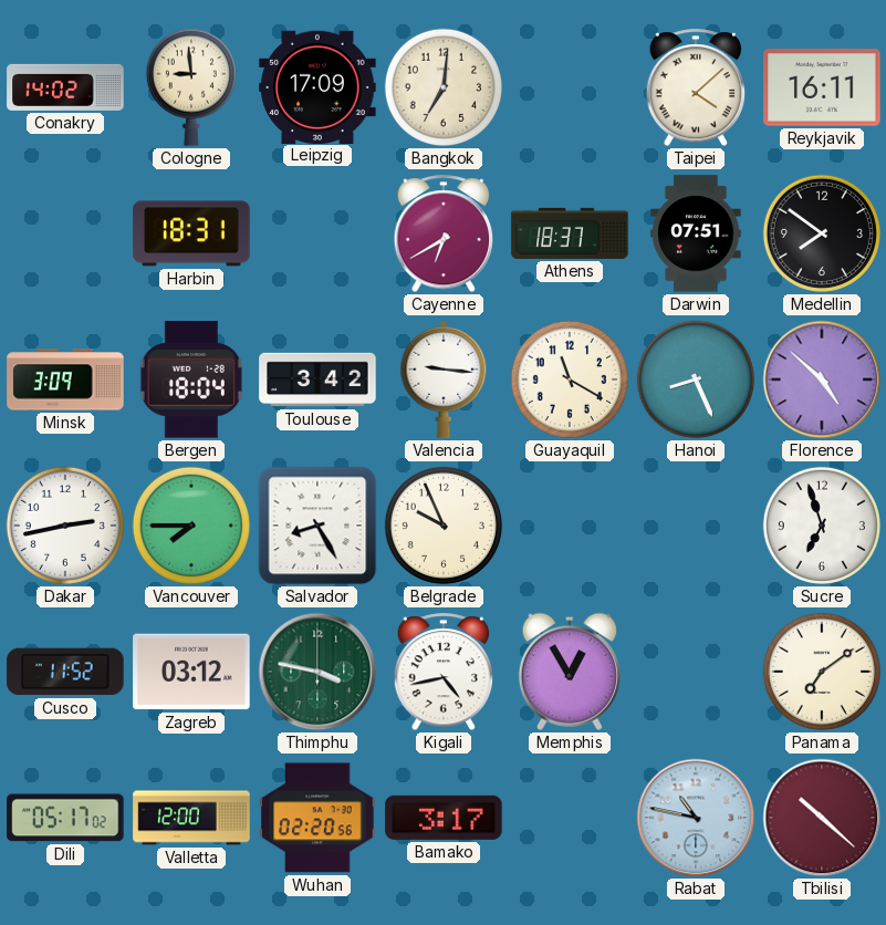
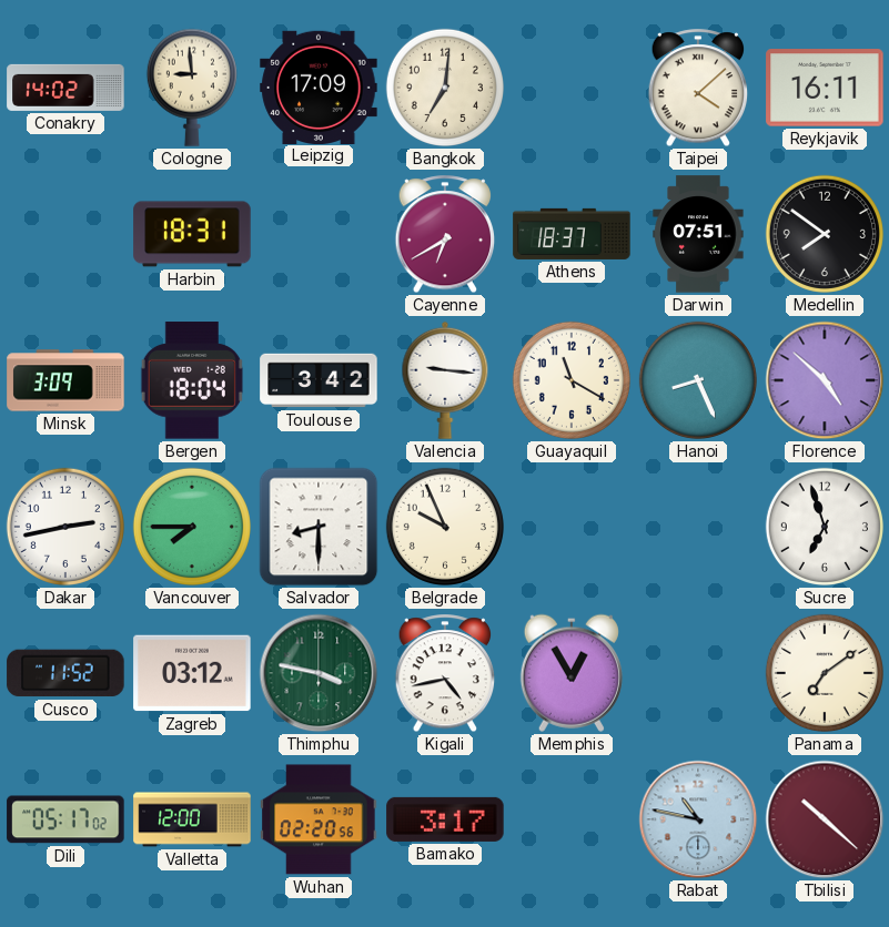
Salvador: 8:25 -> 8:30 (319, 527)
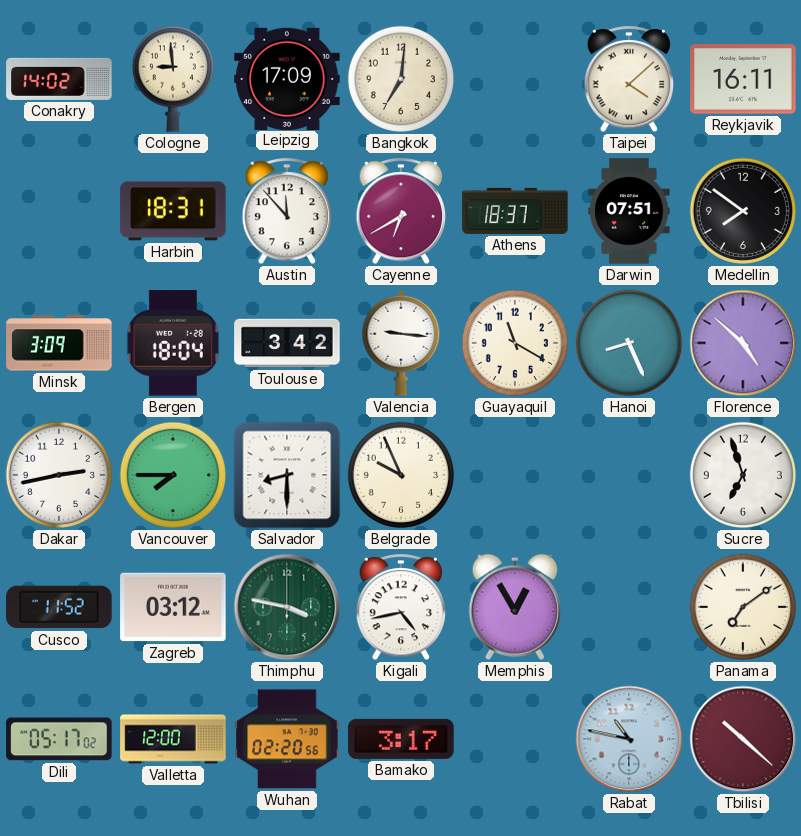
Austin: none -> 11:53 (287, 212)
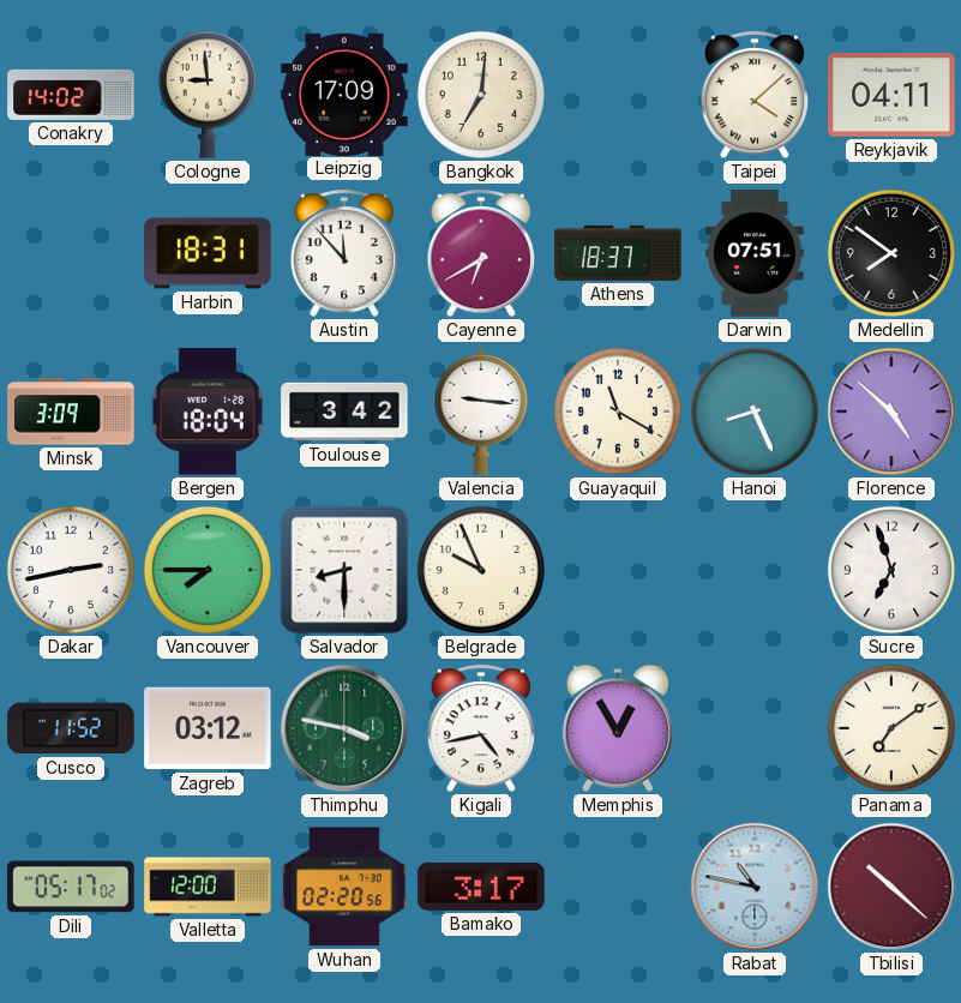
Reykjavik: 16:11 -> 04:11 (891, 95)
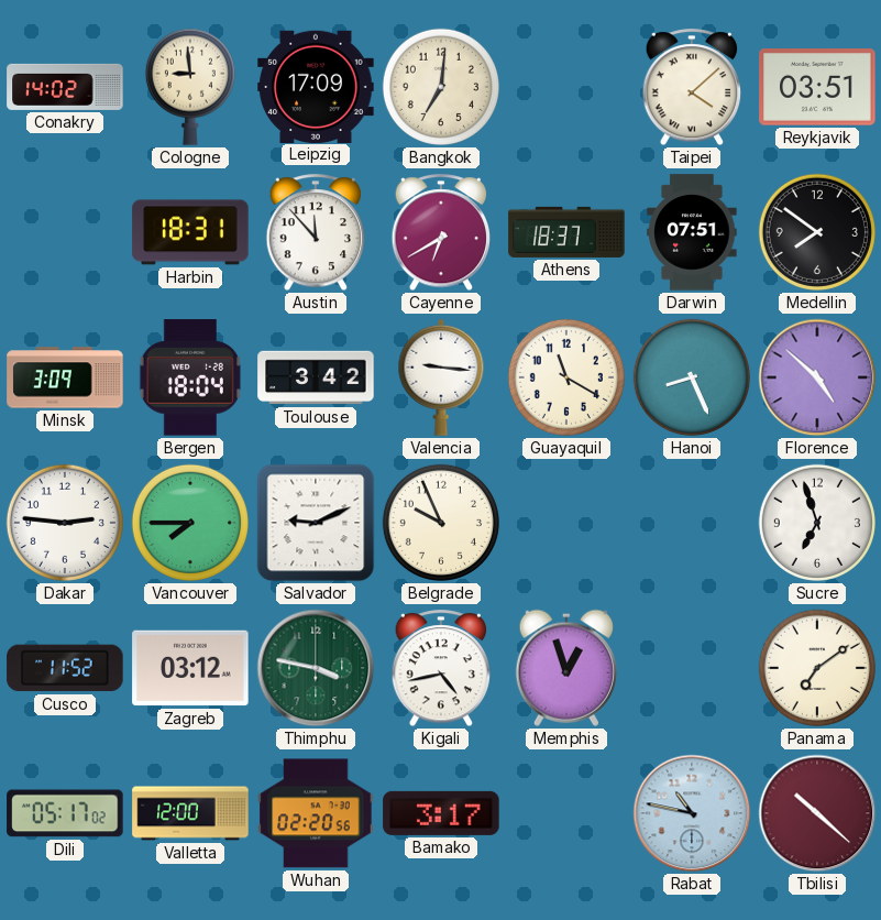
Reykjavik: 04:11 -> 03:51 (817, 87)
Dakar: 2:43 -> 2:46 (65, 523)
Salvador: 8:30 -> 9:11 (316, 523)
Memphis: 12:55 -> 12:57 (566, 668)
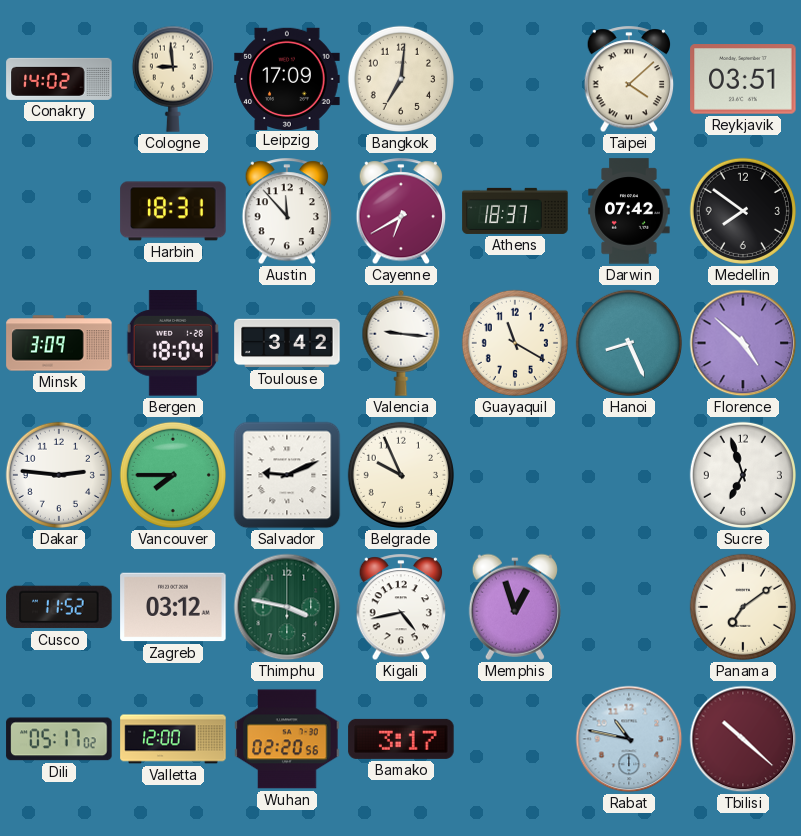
Darwin: 07:51 -> 07:42 (629, 211)
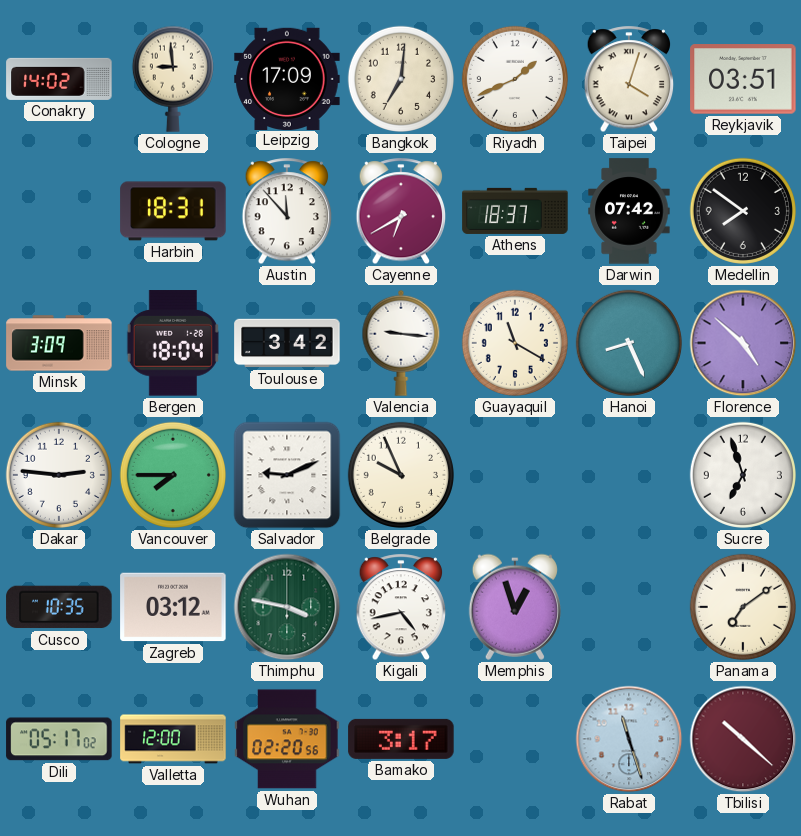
Riyadh: none -> 1:41 (515, 79)
Taipei: 4:08 -> 4:03 (629, 80)
Cusco: 11:52 -> 10:35 (59, 607)
Rabat: 10:47 -> 11:27 (629, 739)
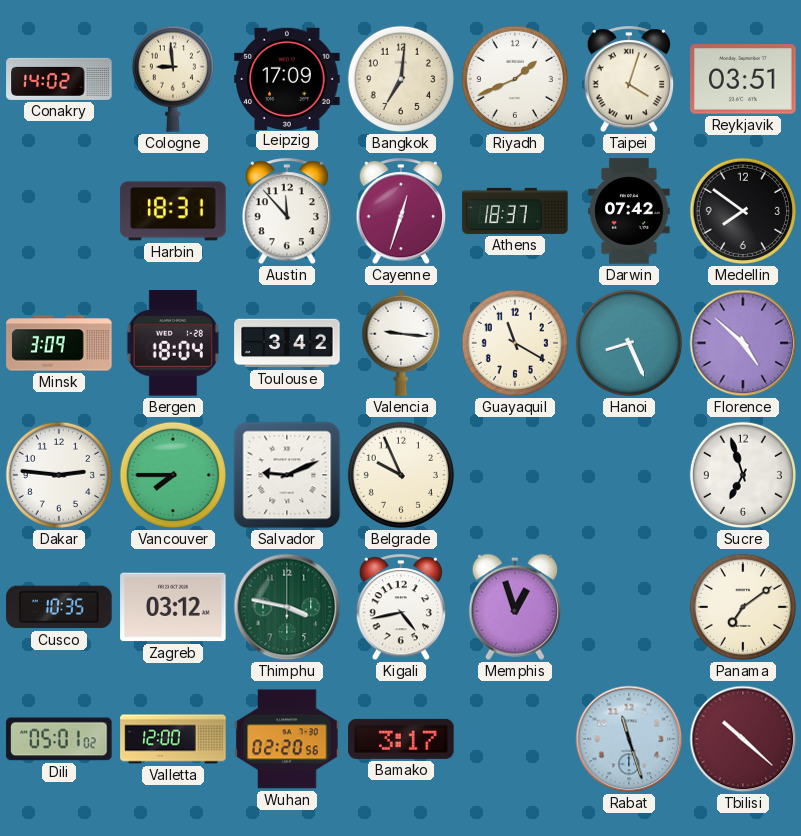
Cayenne: 6:40 -> 12:33 (401, 212)
Dili: 05:17 -> 05:01 (59, 739)
